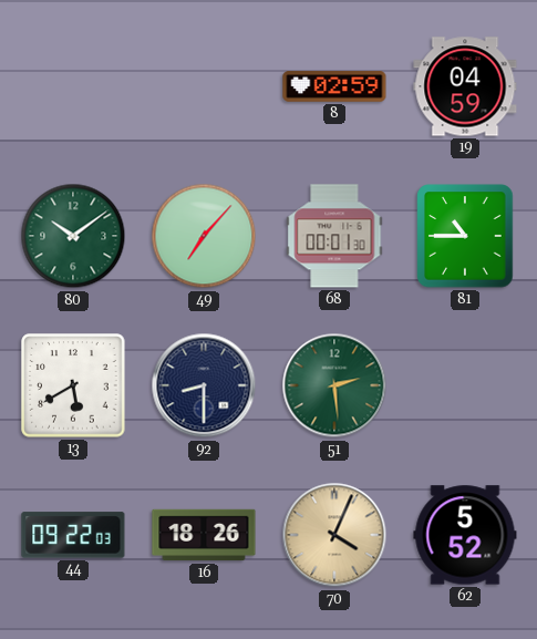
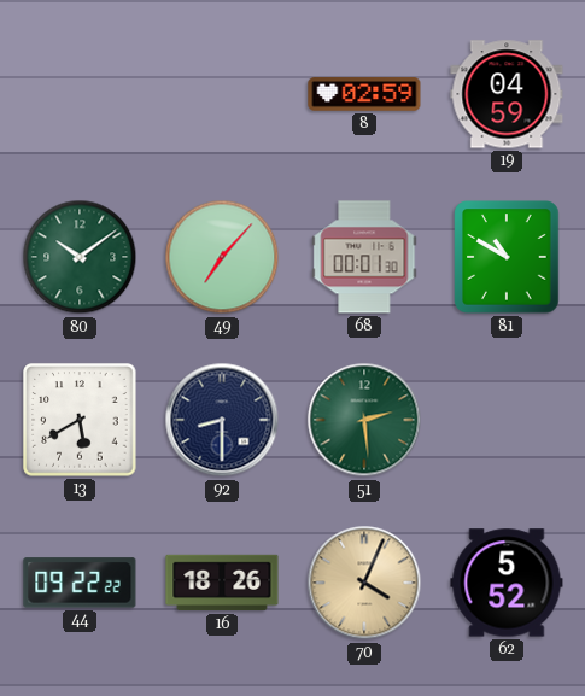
81: 10:45 -> 10:50 (507, 257)
44: 09:22:03 -> 09:22:22 (80, 583)
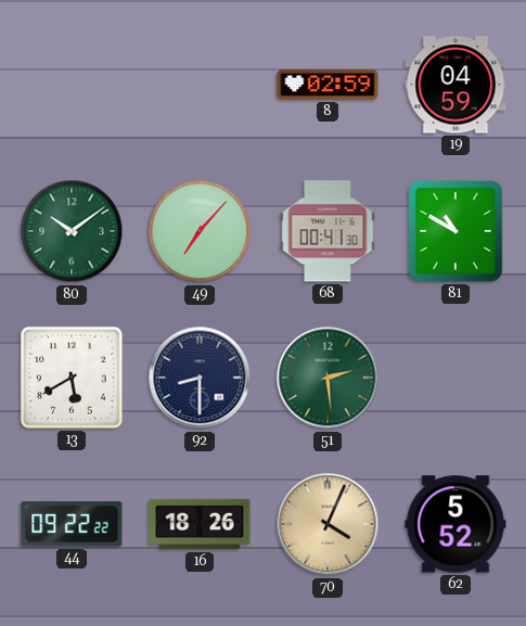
68: 00:01 -> 00:41 (328, 231)
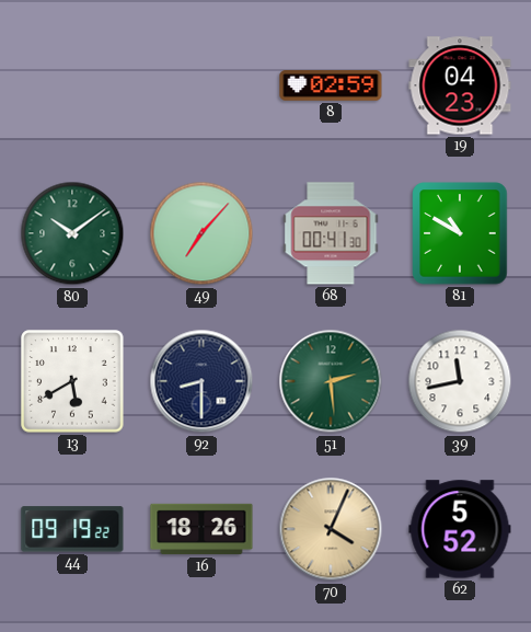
19: 04:59 -> 04:23 (460, 85)
39: none -> 11:43 (460, 381)
44: 09:22 -> 09:19 (72, 529)
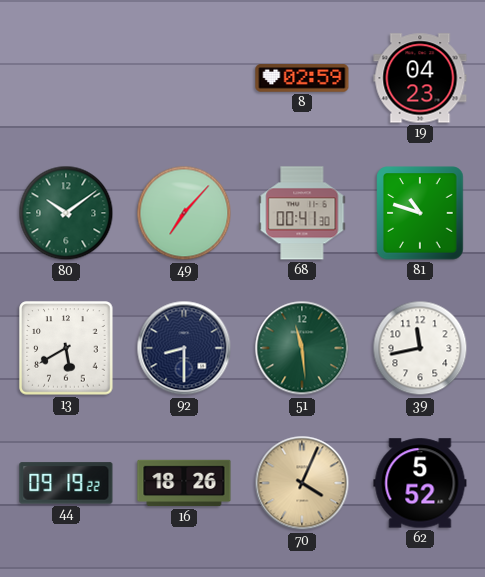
81: 10:50 -> 10:48 (420, 213)
51: 2:29 -> 11:29 (302, 348)
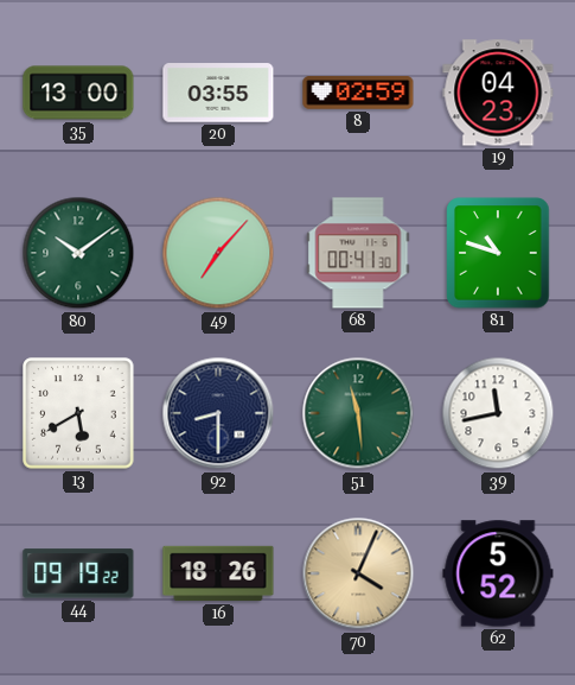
35: none -> 13:00 (78, 93)
20: none -> 03:55 (218, 93)
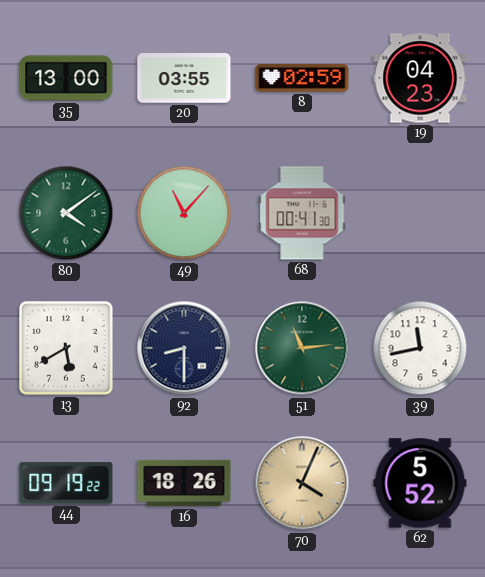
80: 10:09 -> 4:09 (66, 213)
49: 7:07 -> 11:07 (184, 213)
81: 10:48 -> none (498, 253)
51: 11:29 -> 11:14 (302, 348)
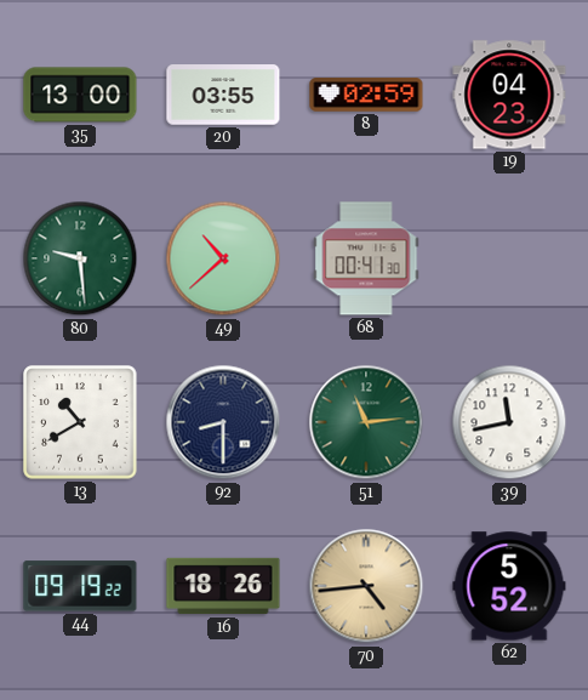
80: 4:09 -> 9:29 (80, 258)
49: 11:07 -> 10:38 (223, 258)
13: 5:40 -> 10:40 (80, 422)
70: 4:04 -> 4:44 (366, 586)
